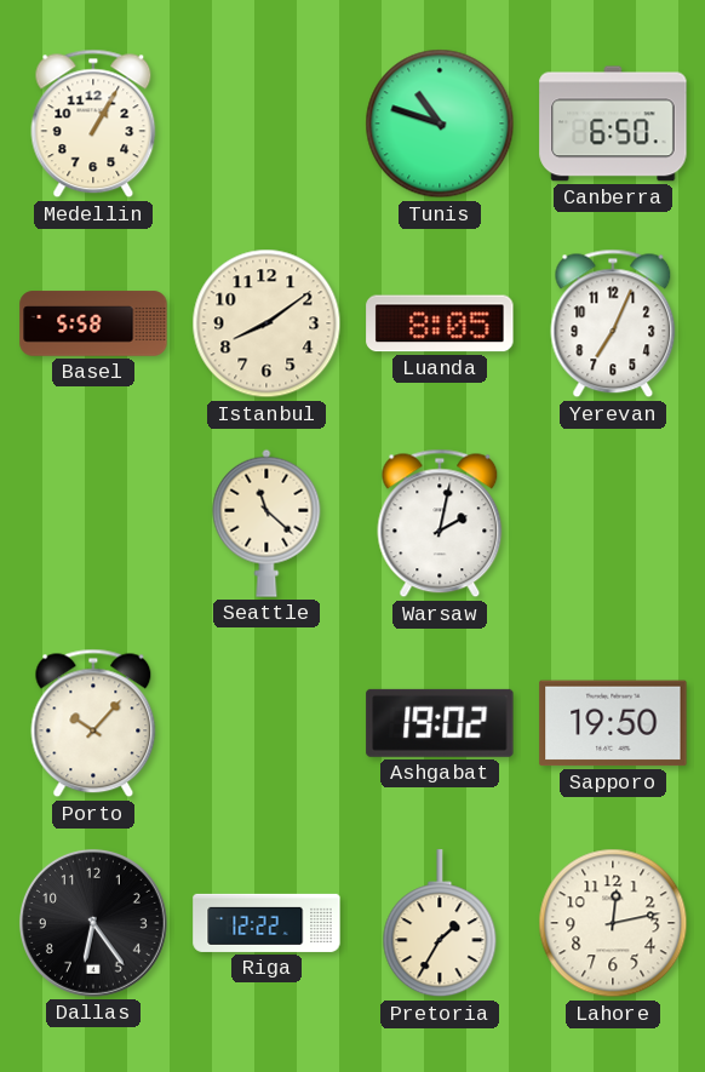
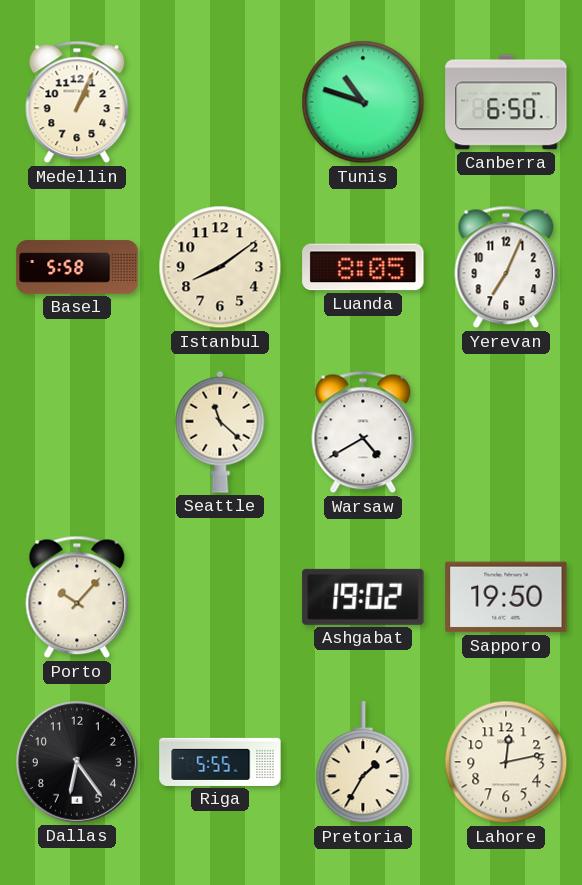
Medellin: 1:05 -> 1:04 (77, 102)
Warsaw: 2:02 -> 4:40 (363, 432)
Riga: 12:22 -> 5:55 (220, 762)
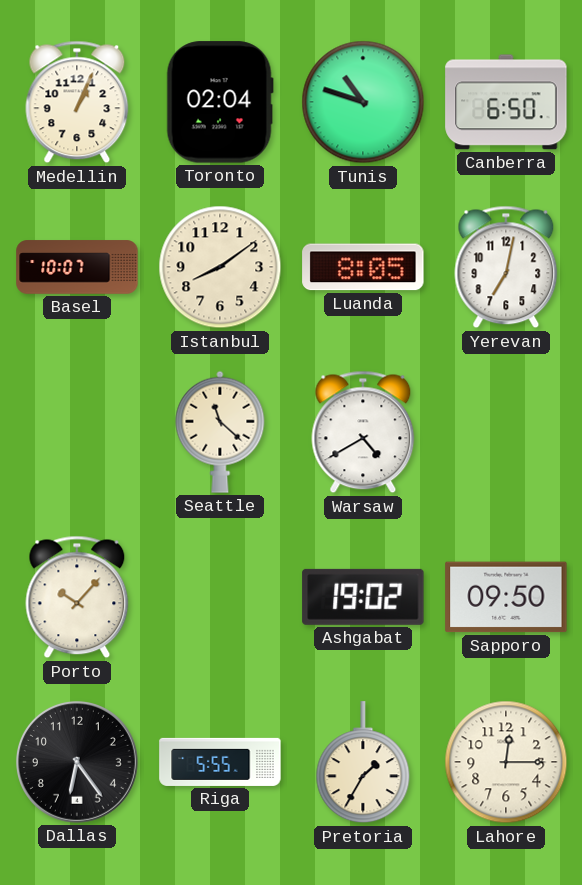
Toronto: none -> 02:04 (220, 102)
Basel: 5:58 -> 10:07 (77, 267)
Yerevan: 7:04 -> 7:02 (506, 267)
Sapporo: 19:50 -> 09:50 (506, 597)
Lahore: 12:13 -> 12:15 (506, 762)
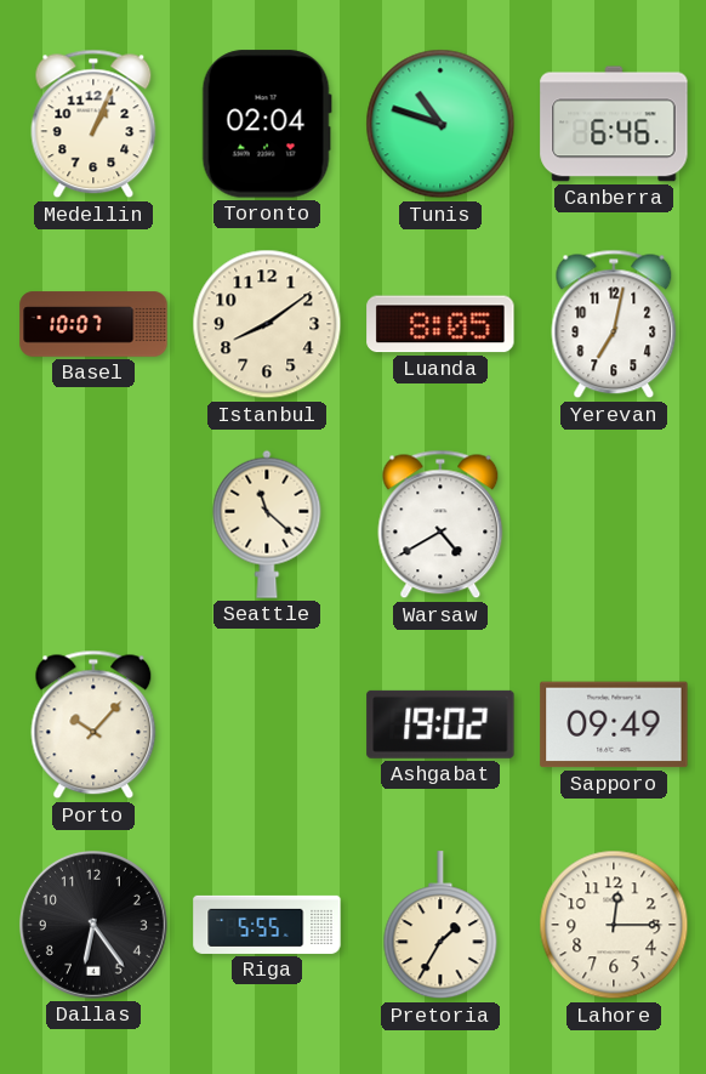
Canberra: 6:50 -> 6:46 (614, 124)
Sapporo: 09:50 -> 09:49 (614, 724)
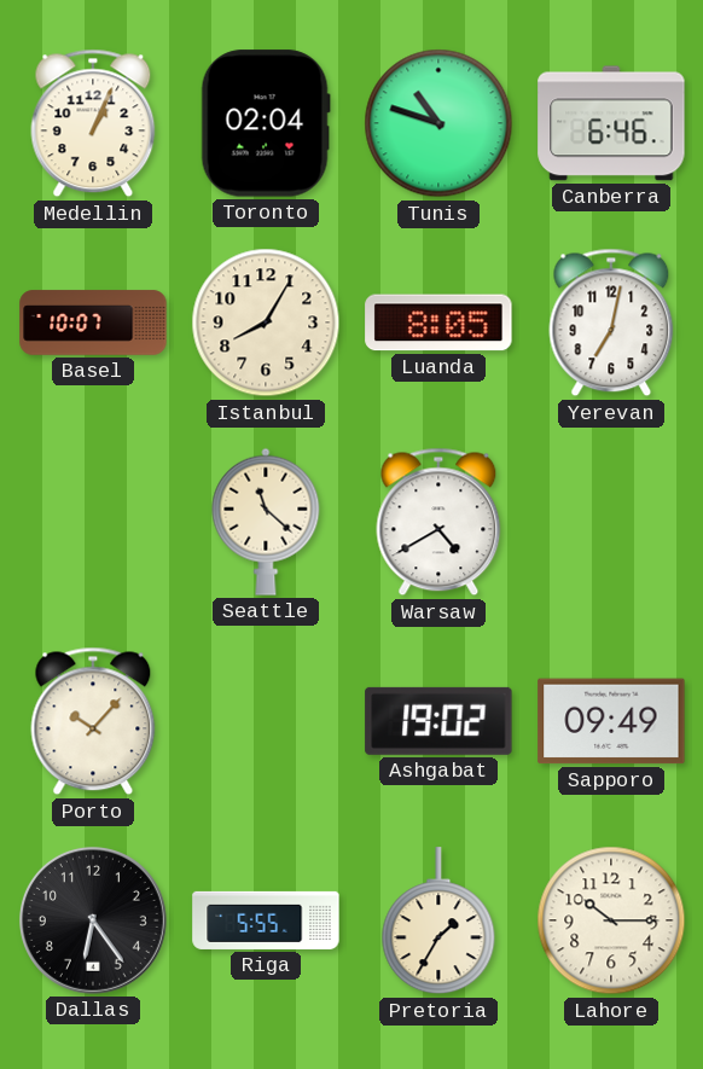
Istanbul: 8:09 -> 8:05 (266, 323)
Lahore: 12:15 -> 10:15 (611, 920)
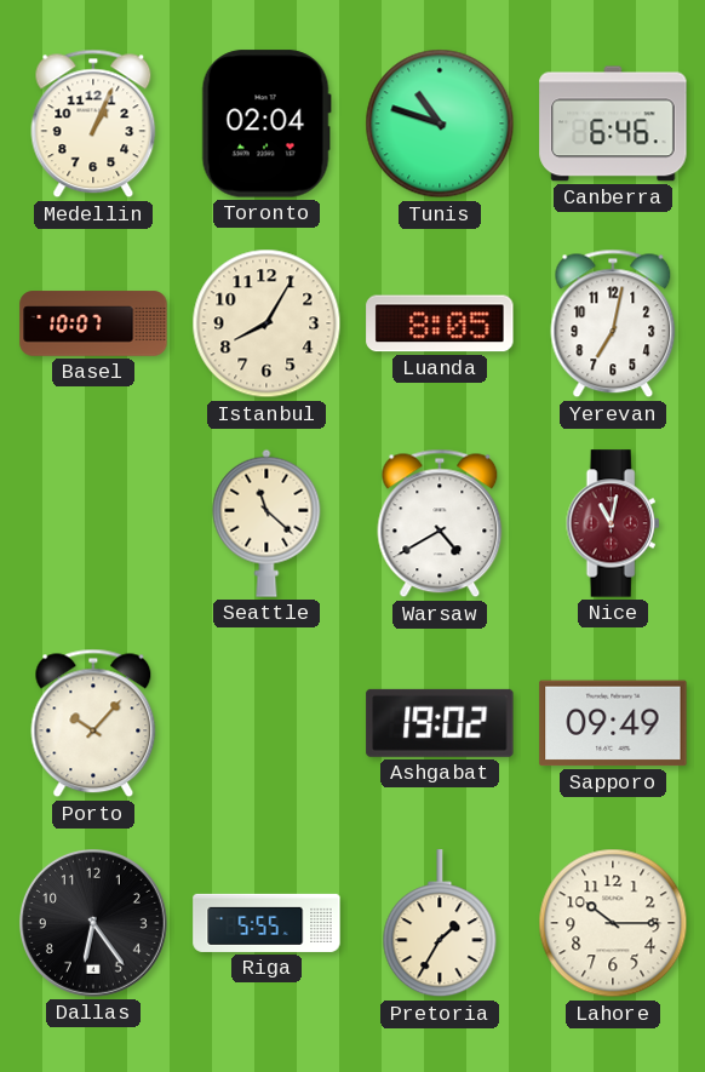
Nice: none -> 11:02 (613, 523)
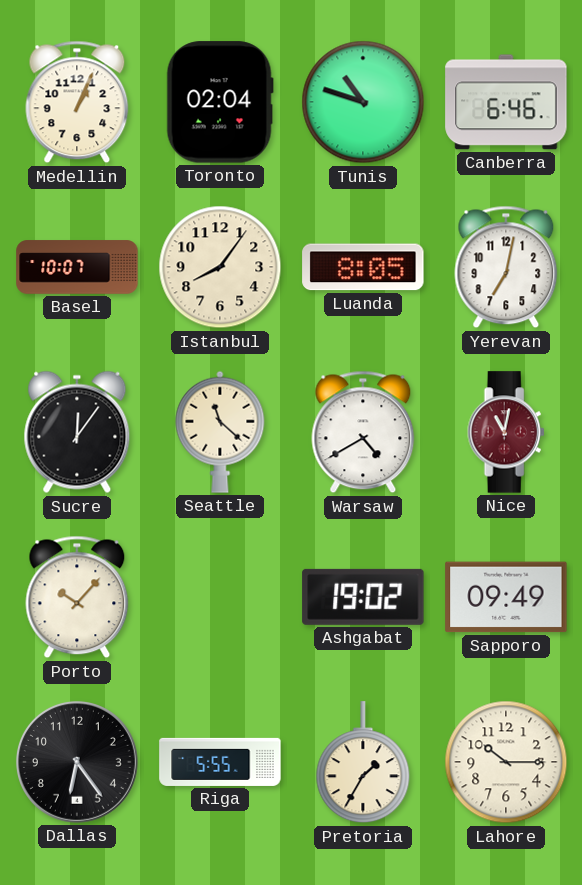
Istanbul: 8:05 -> 8:06 (220, 267)
Sucre: none -> 12:06 (77, 432)
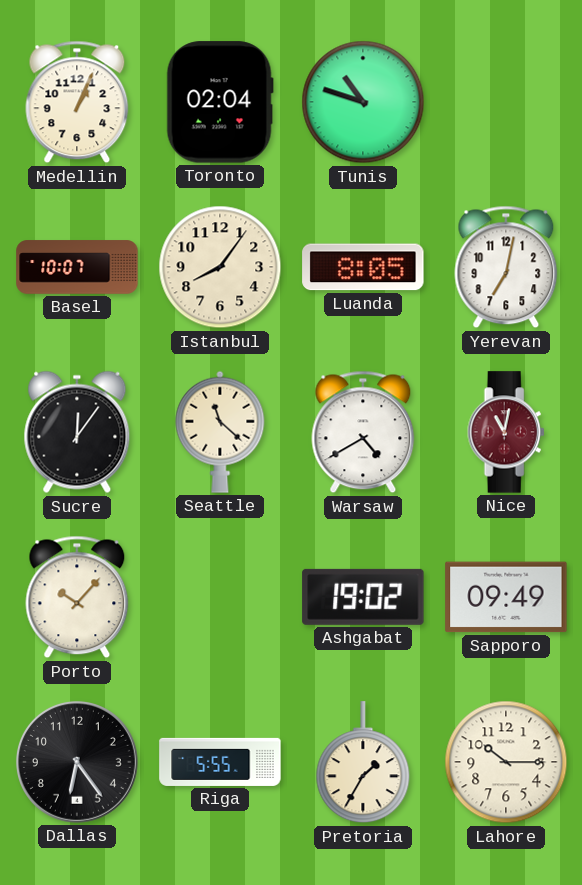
Canberra: 6:46 -> none (506, 102)
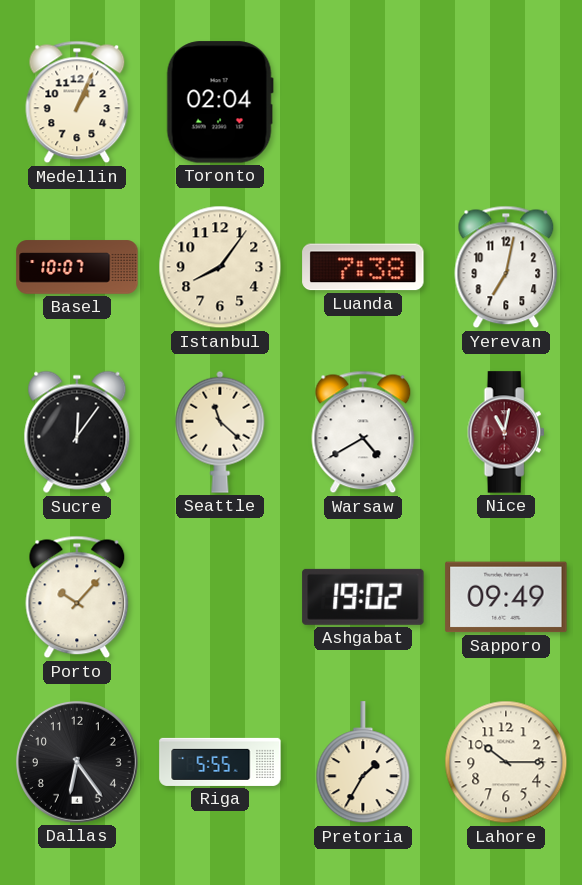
Tunis: 10:48 -> none (363, 102)
Luanda: 8:05 -> 7:38 (363, 267)
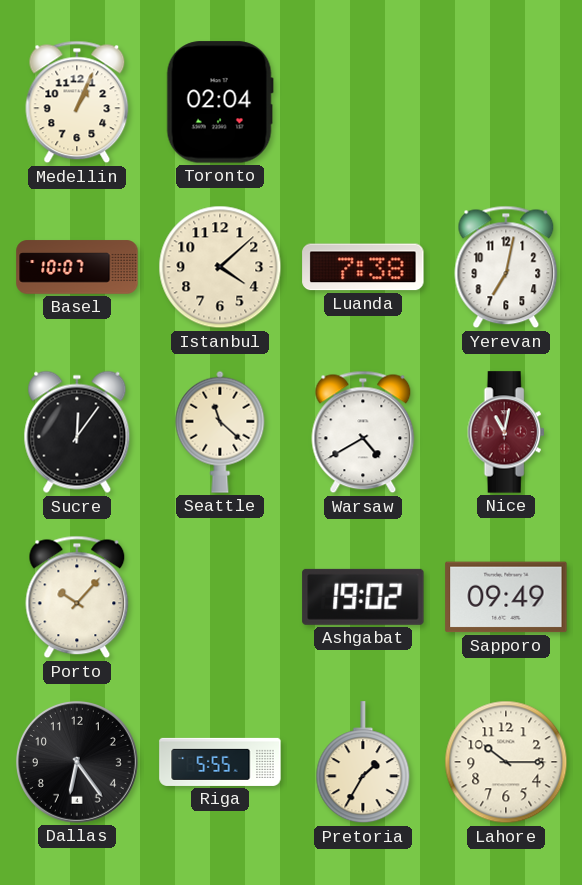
Istanbul: 8:06 -> 4:08 (220, 267)
